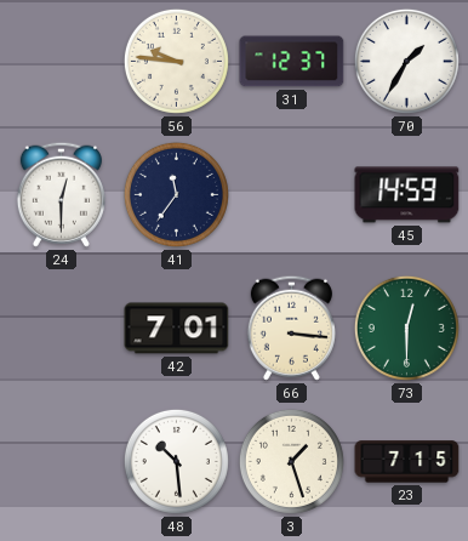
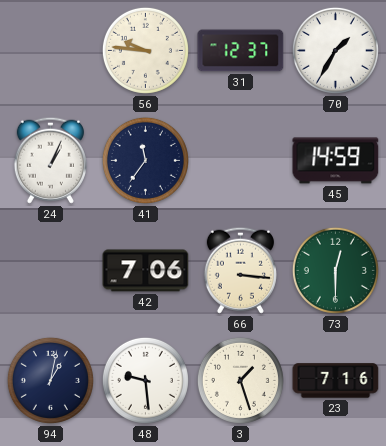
24: 12:30 -> 1:04 (50, 160)
42: 7:01 -> 7:06 (146, 271)
94: none -> 1:02 (50, 380)
48: 10:29 -> 9:29 (145, 380)
23: 7:15 -> 7:16 (336, 381)
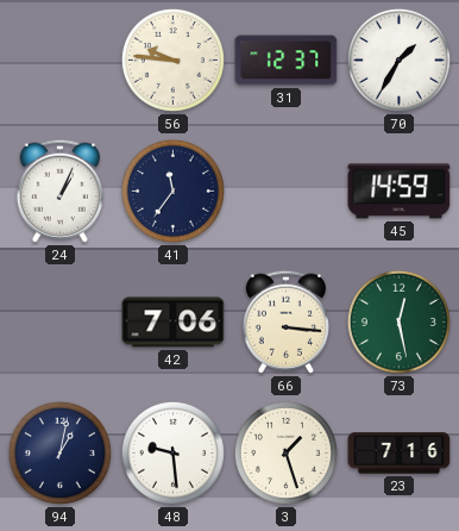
73: 12:30 -> 12:28 (398, 321)
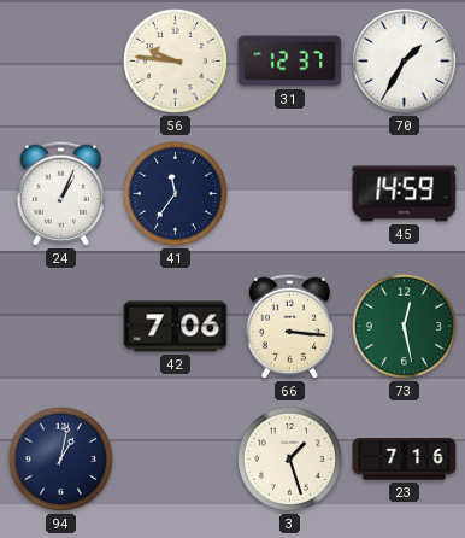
48: 9:29 -> none (172, 452)
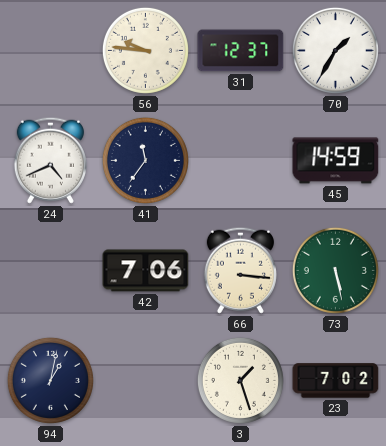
24: 1:04 -> 4:41 (50, 160)
73: 12:28 -> 5:28 (335, 270)
23: 7:16 -> 7:02 (336, 381)
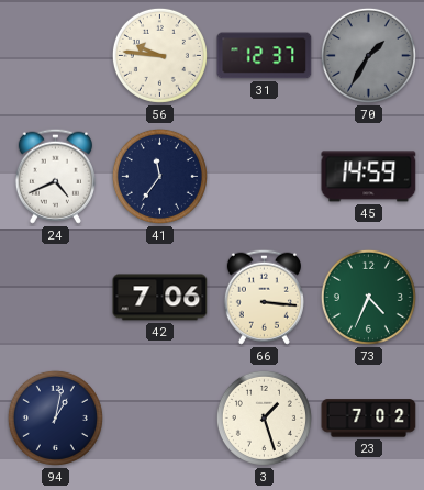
70 dial: white -> grey (368, 55)
73: 5:28 -> 4:34 (368, 297)
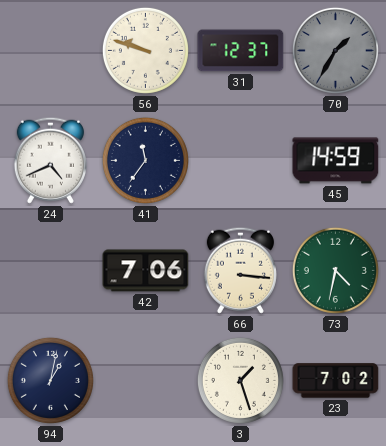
56: 9:46 -> 9:48 (145, 50)
73: 4:34 -> 4:32 (335, 270)
